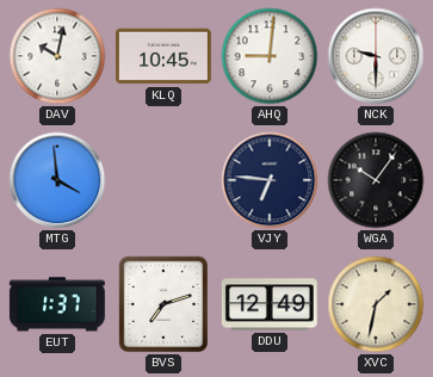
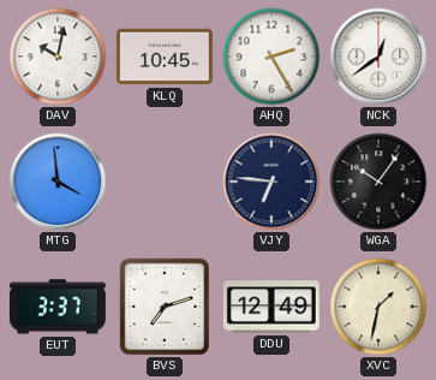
AHQ: 9:01 -> 2:25 (271, 57)
NCK: 9:30 -> 12:39 (378, 57)
EUT: 1:37 -> 3:37 (58, 307)
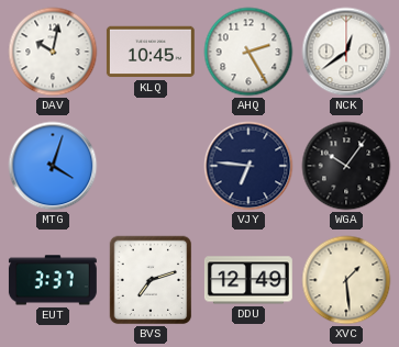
MTG: 3:59 -> 4:03 (53, 166)
XVC: 1:32 -> 1:29 (346, 280)
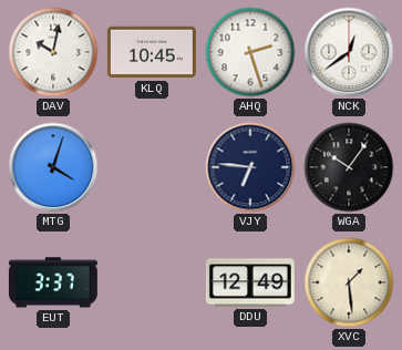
AHQ: 2:25 -> 2:27 (250, 52)
BVS: 7:12 -> none (151, 280)
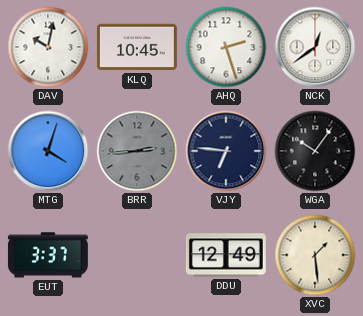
BRR: none -> 2:44 (137, 151)
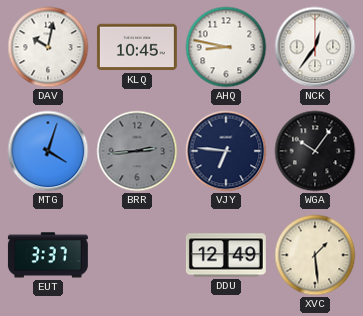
AHQ: 2:27 -> 8:47 (226, 47)
NCK: 12:39 -> 12:36 (315, 47)
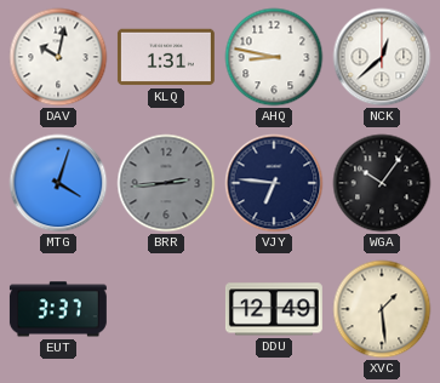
KLQ: 10:45 -> 1:31 (166, 57)
NCK: 12:36 -> 12:38 (382, 57)
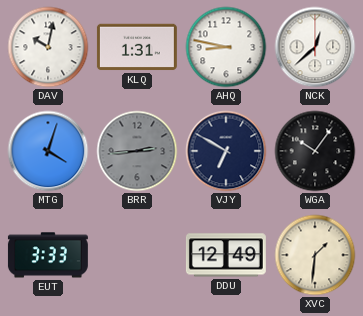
VJY: 6:46 -> 6:50 (226, 151)
EUT: 3:37 -> 3:33 (48, 255)
XVC: 1:29 -> 1:31 (315, 255)
